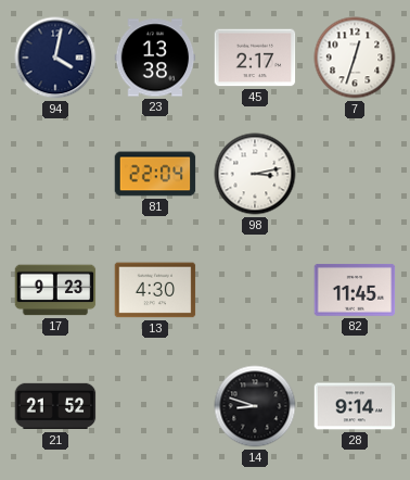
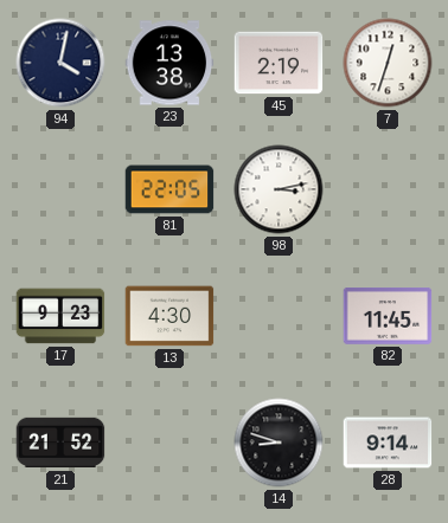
45: 2:17 -> 2:19 (279, 63)
81: 22:04 -> 22:05 (169, 189)
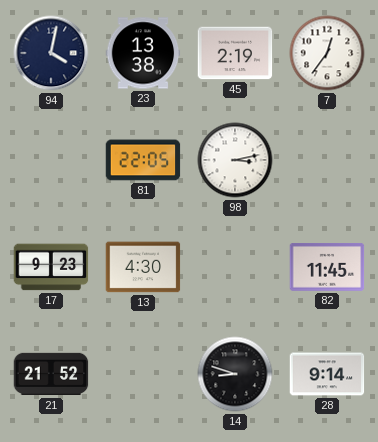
7: 12:33 -> 12:36 (327, 53)
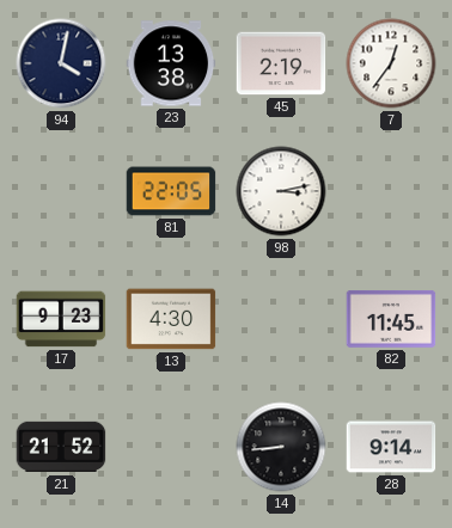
14: 8:48 -> 8:44 (281, 447)
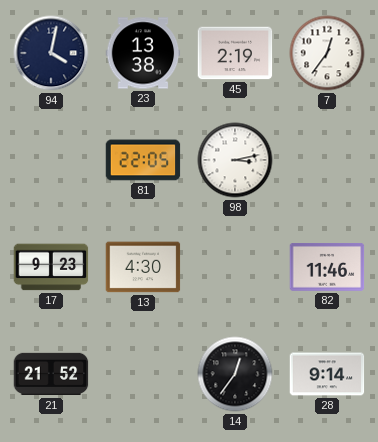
82: 11:45 -> 11:46 (327, 268)
14: 8:44 -> 12:36 (235, 374)
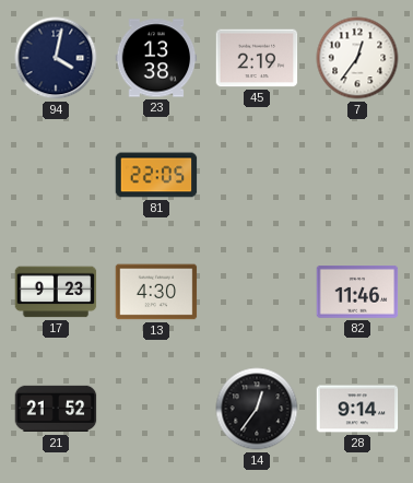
98: 3:13 -> none (235, 160)
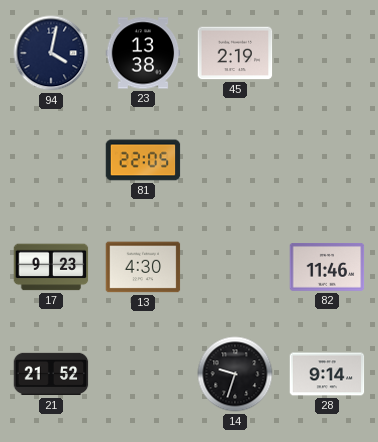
7: 12:36 -> none (357, 58)
14: 12:36 -> 9:33 (235, 374)
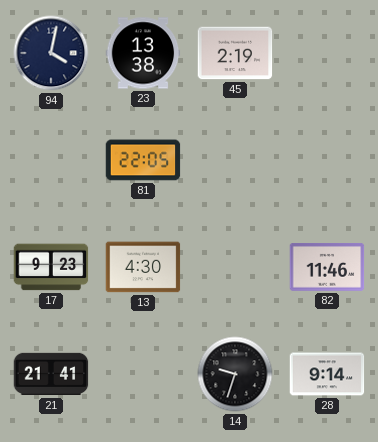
21: 21:52 -> 21:41 (51, 374)
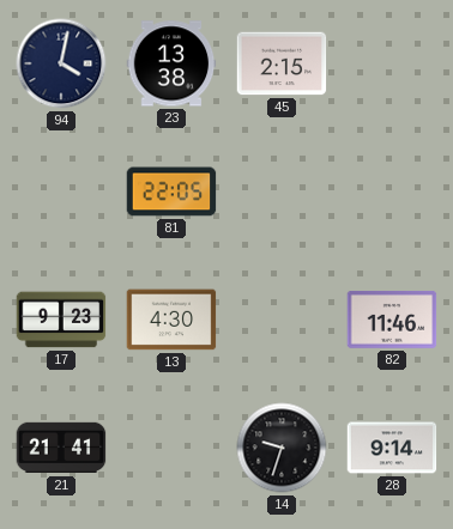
45: 2:19 -> 2:15 (282, 63)
